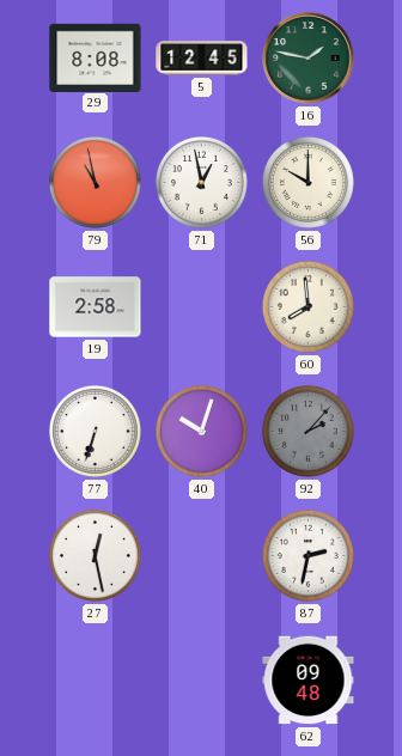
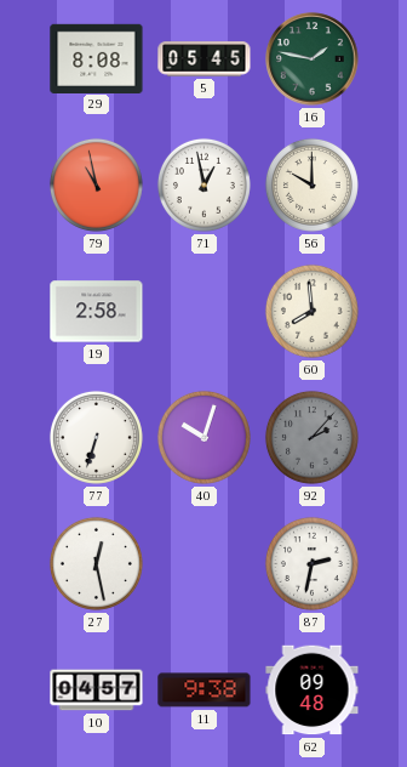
5: 12:45 -> 05:45 (205, 59)
10: none -> 04:57 (97, 691)
11: none -> 9:38 (205, 691)
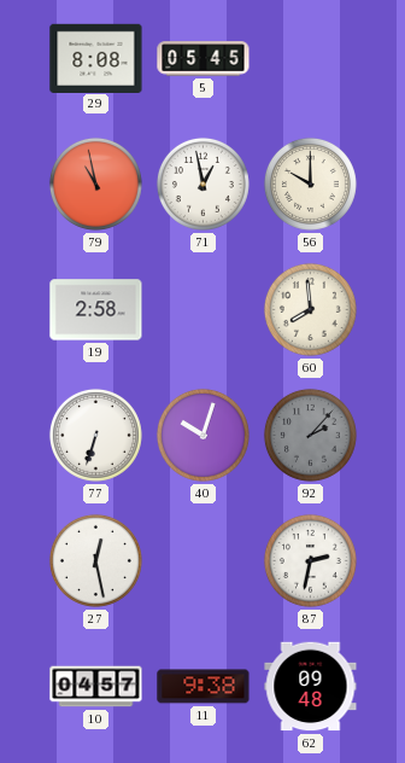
16: 1:47 -> none (313, 59)
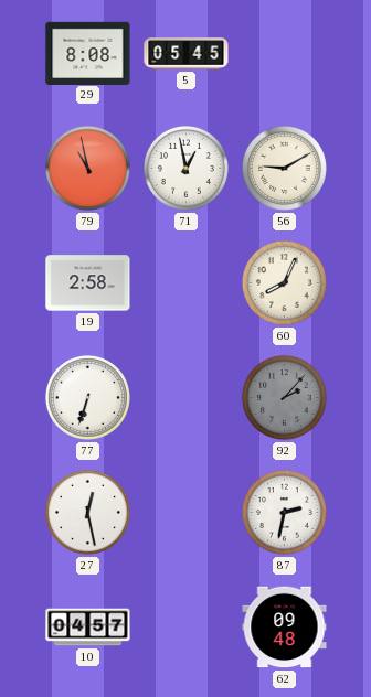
56: 10:00 -> 9:10 (284, 168)
60: 7:59 -> 8:04 (284, 282)
40: 10:03 -> none (202, 435)
11: 9:38 -> none (204, 687)
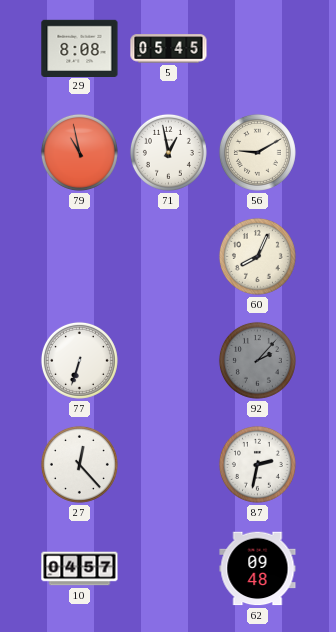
19: 2:58 -> none (88, 283)
27: 12:28 -> 12:23 (79, 464)
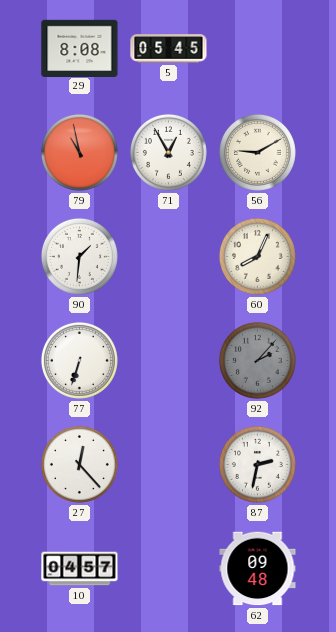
71: 12:58 -> 12:55 (168, 152)
90: none -> 1:31 (79, 256)
